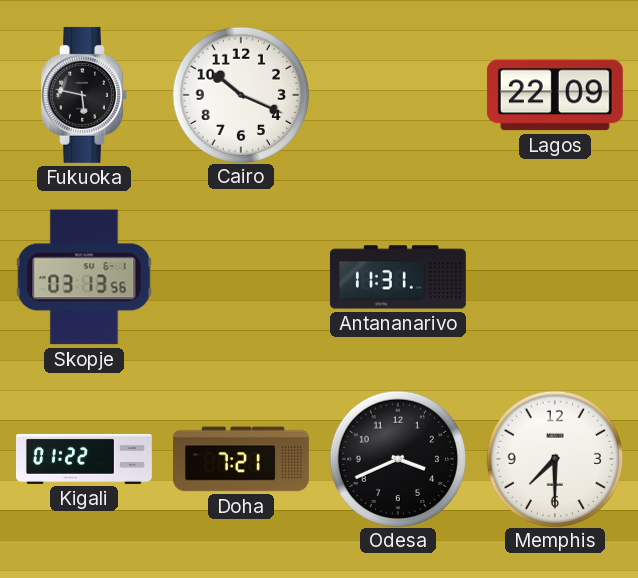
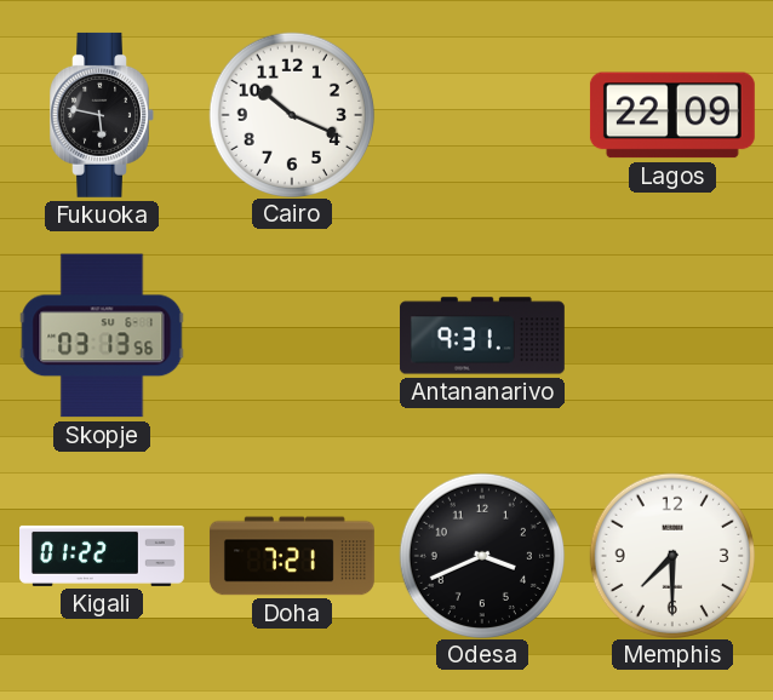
Antananarivo: 11:31 -> 9:31 (482, 335)
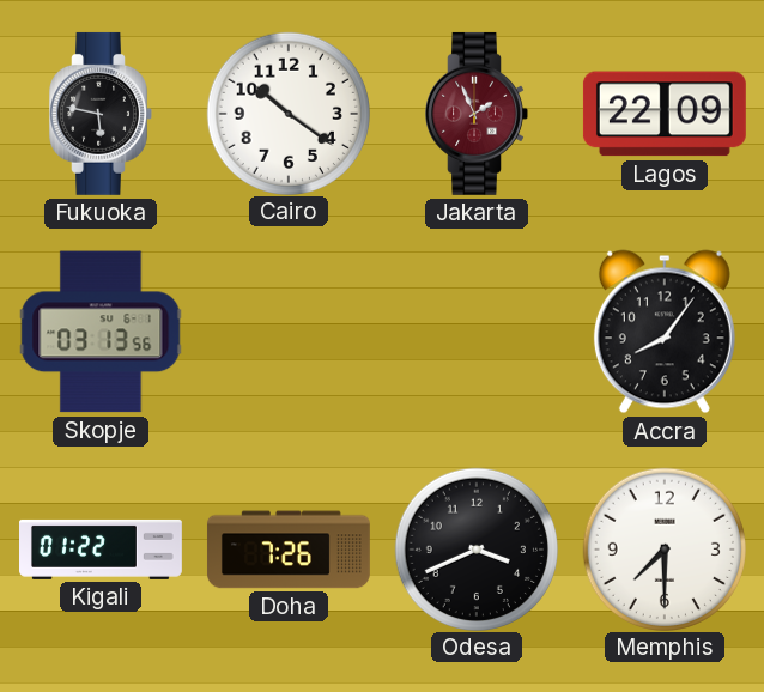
Cairo: 10:19 -> 10:21 (287, 113)
Jakarta: none -> 1:56 (477, 114)
Antananarivo: 9:31 -> none (482, 335)
Accra: none -> 8:06 (665, 332)
Doha: 7:21 -> 7:26 (289, 550)
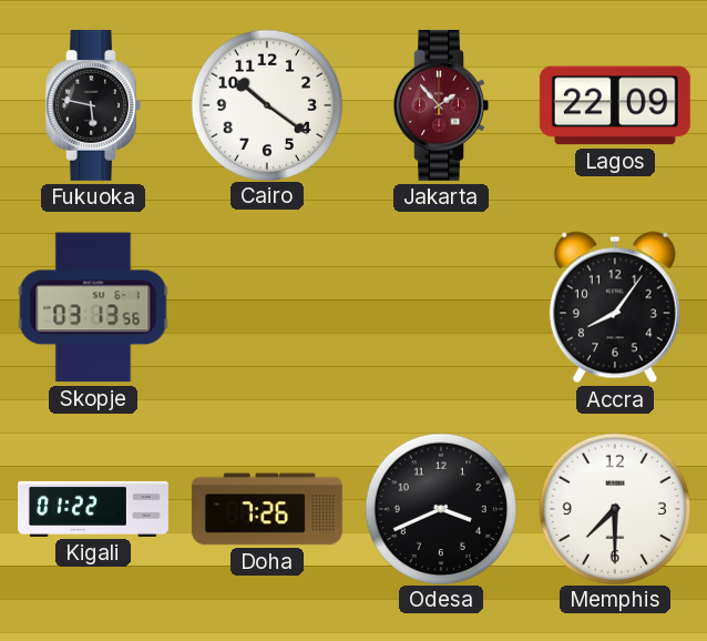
Jakarta: 1:56 -> 1:53 (441, 105)
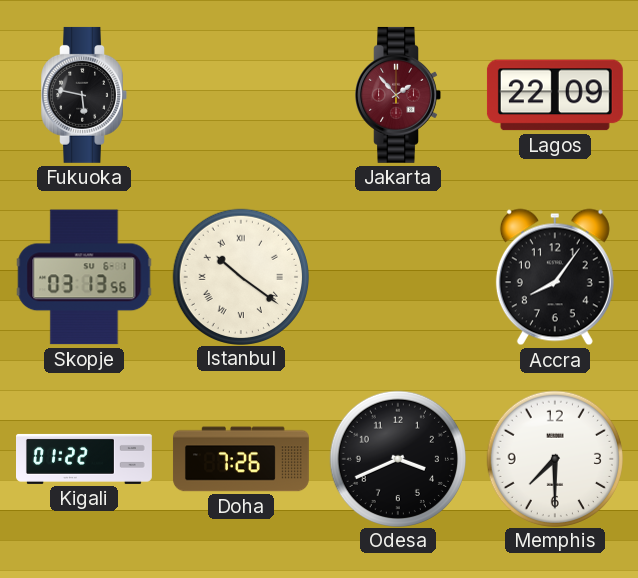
Cairo: 10:21 -> none (266, 104)
Istanbul: none -> 10:21 (240, 276)
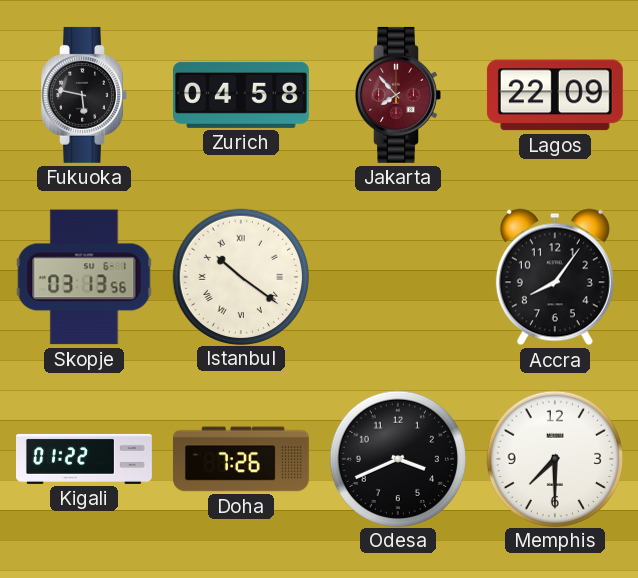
Zurich: none -> 04:58 (241, 95)
Jakarta: 1:53 -> 7:53 (398, 95)
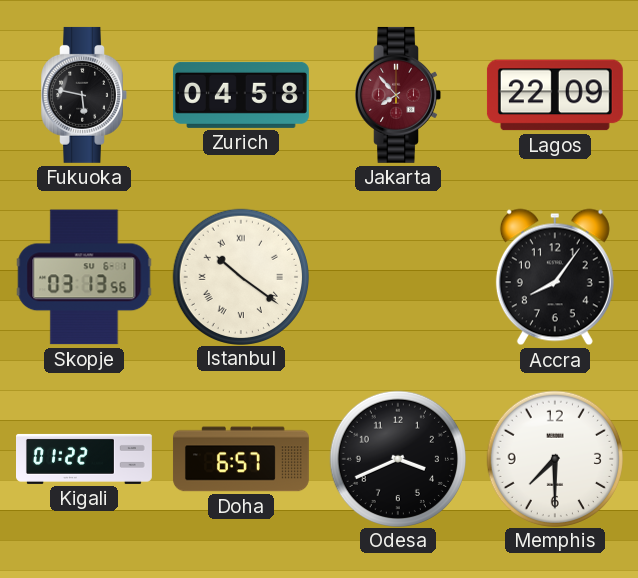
Doha: 7:26 -> 6:57 (241, 459)
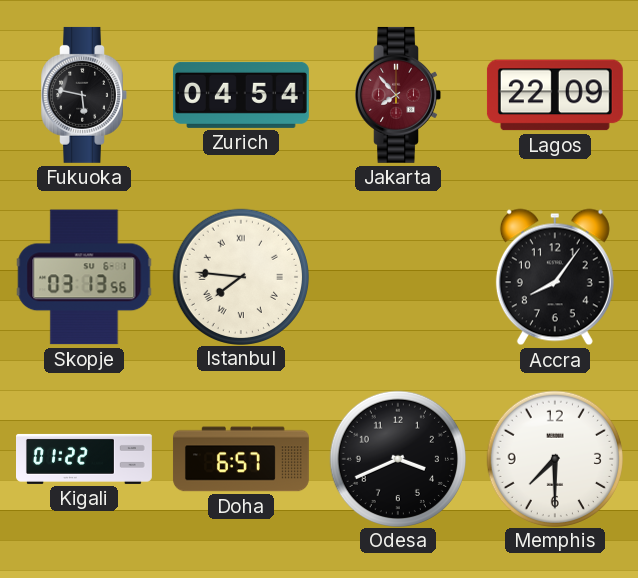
Zurich: 04:58 -> 04:54 (241, 95)
Istanbul: 10:21 -> 7:46 (240, 276)
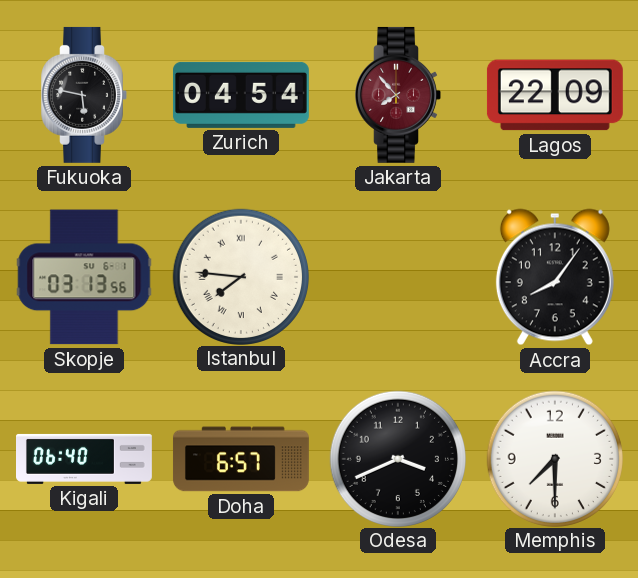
Kigali: 01:22 -> 06:40 (85, 459)
